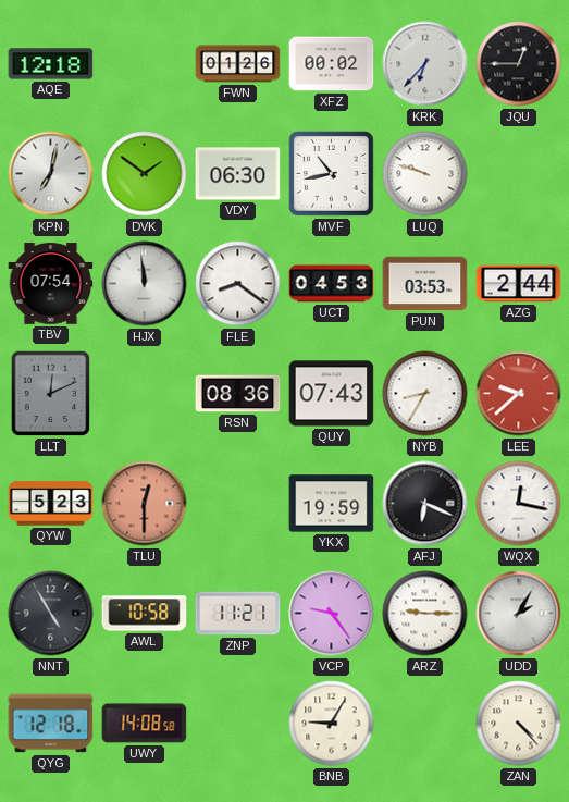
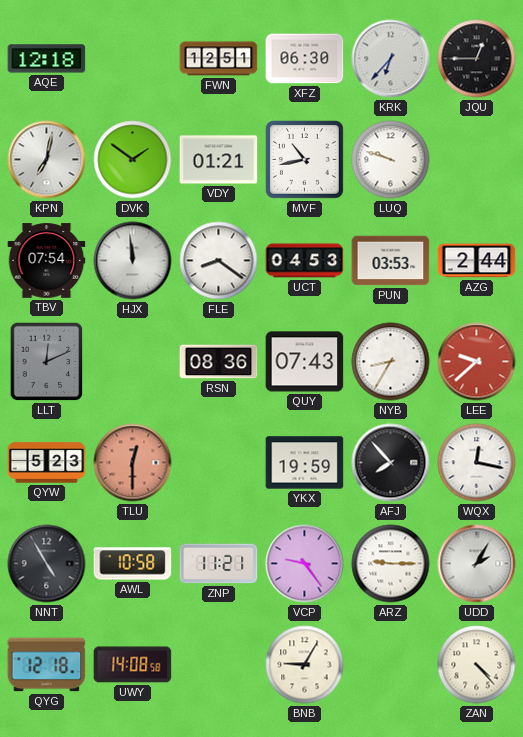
FWN: 01:26 -> 12:51 (219, 59)
XFZ: 00:02 -> 06:30 (305, 59)
VDY: 06:30 -> 01:21 (219, 160)
AFJ: 6:19 -> 7:53 (391, 463)
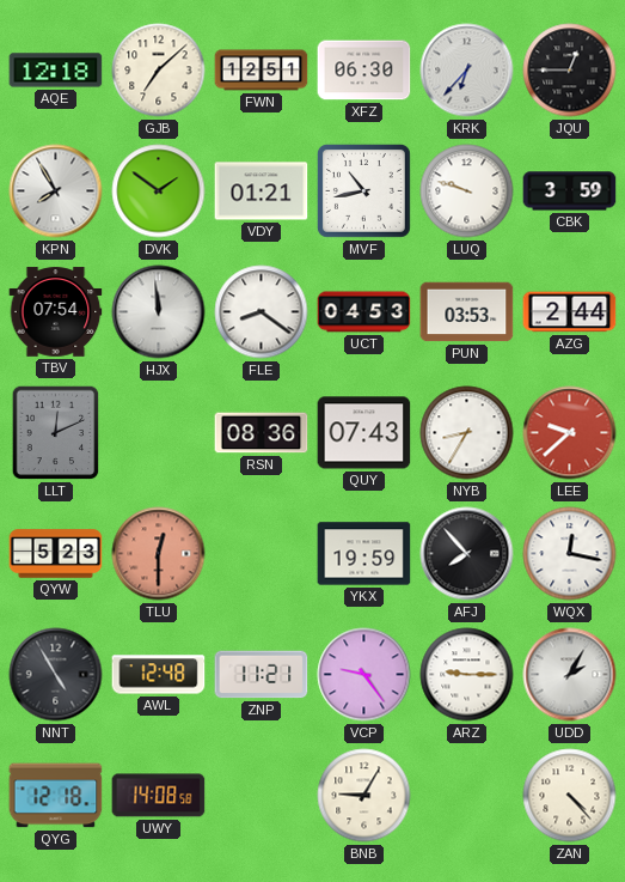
GJB: none -> 7:08 (159, 71)
KPN: 7:02 -> 7:55 (56, 191)
CBK: none -> 3:59 (570, 191)
AWL: 10:58 -> 12:48 (159, 675)
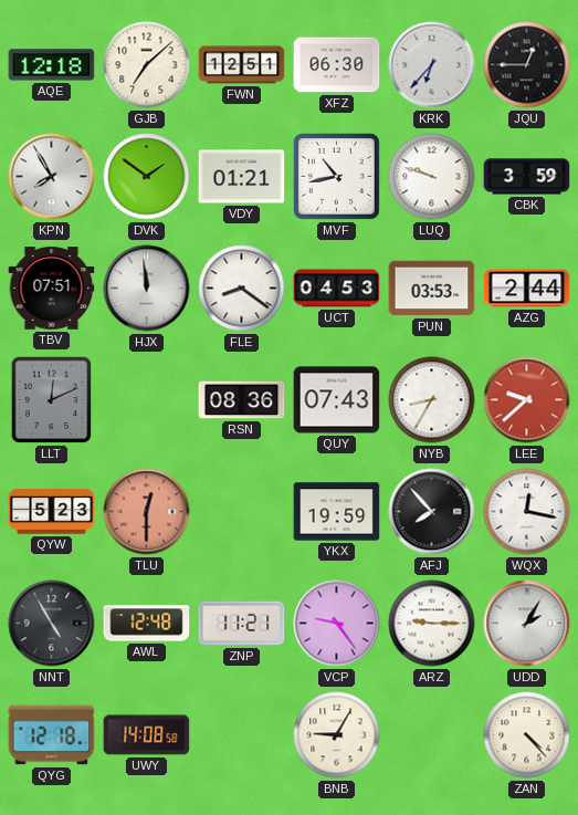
TBV: 07:54 -> 07:51 (52, 289)
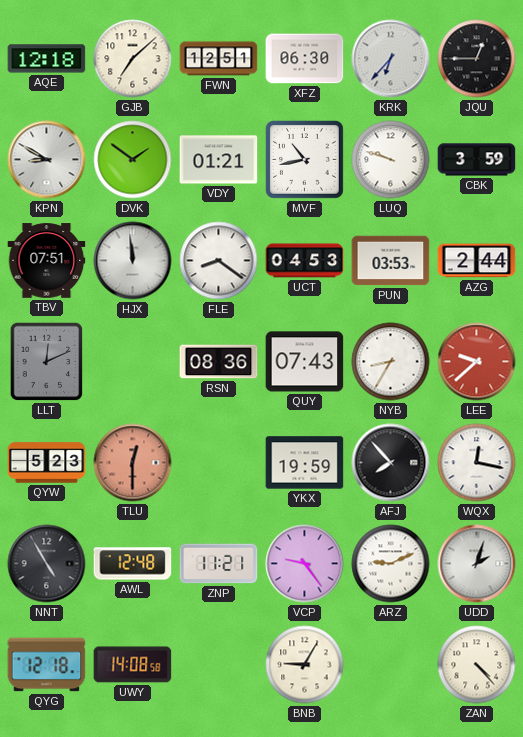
KPN: 7:55 -> 8:50 (47, 160)
ARZ: 9:15 -> 9:11 (391, 564)
UDD: 2:05 -> 2:03 (477, 564)
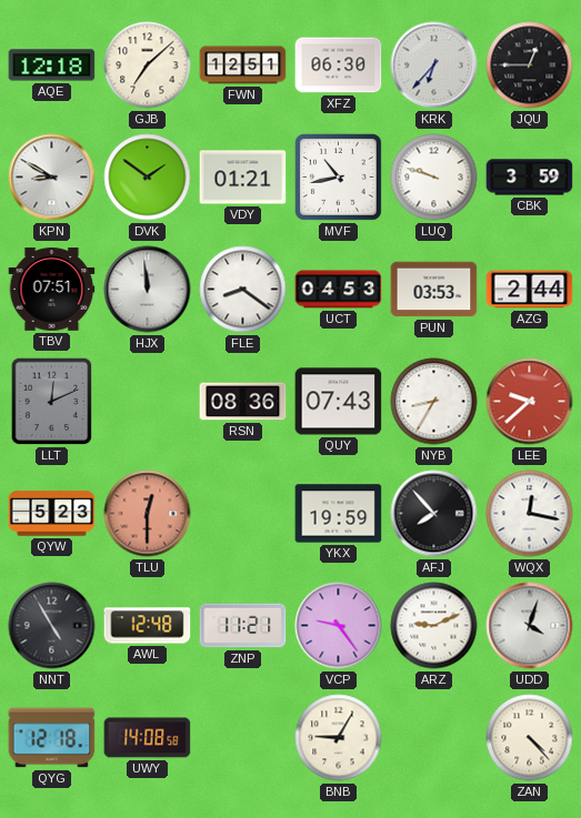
UDD: 2:03 -> 4:03 (530, 626)
